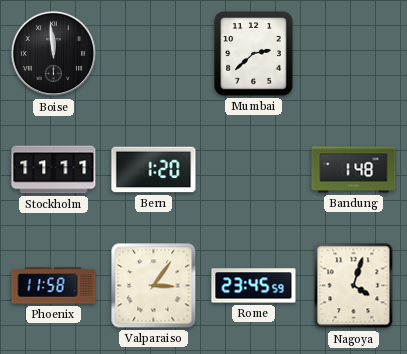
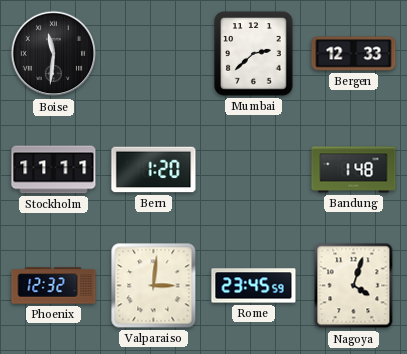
Boise: 11:59 -> 11:31 (54, 54)
Bergen: none -> 12:33 (354, 54)
Phoenix: 11:58 -> 12:32 (54, 286)
Valparaiso: 3:06 -> 3:01 (154, 286)
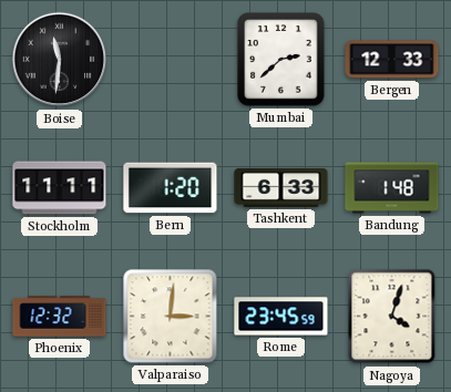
Tashkent: none -> 6:33 (281, 187)
